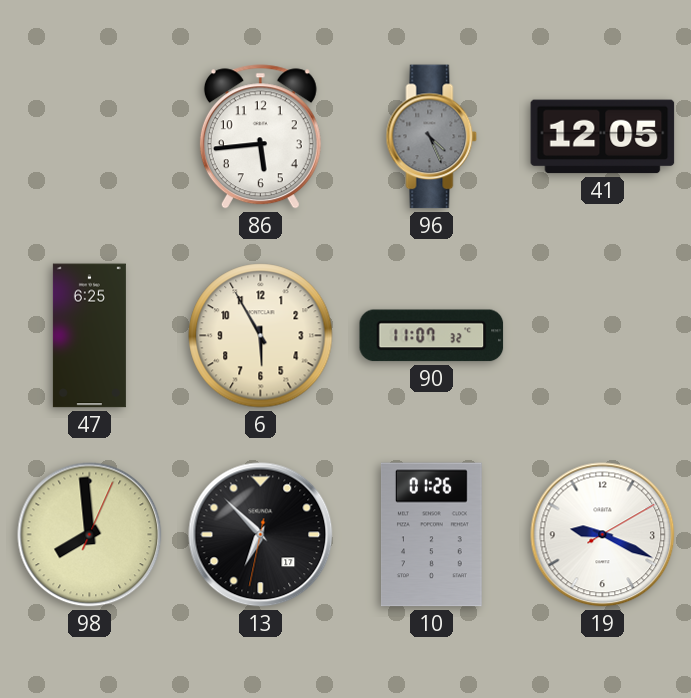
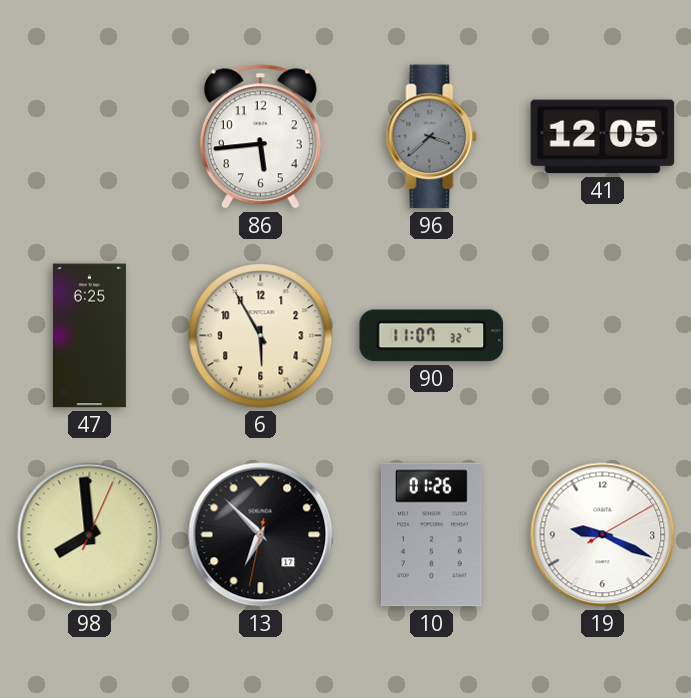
96: 4:26 -> 3:38 (432, 137)
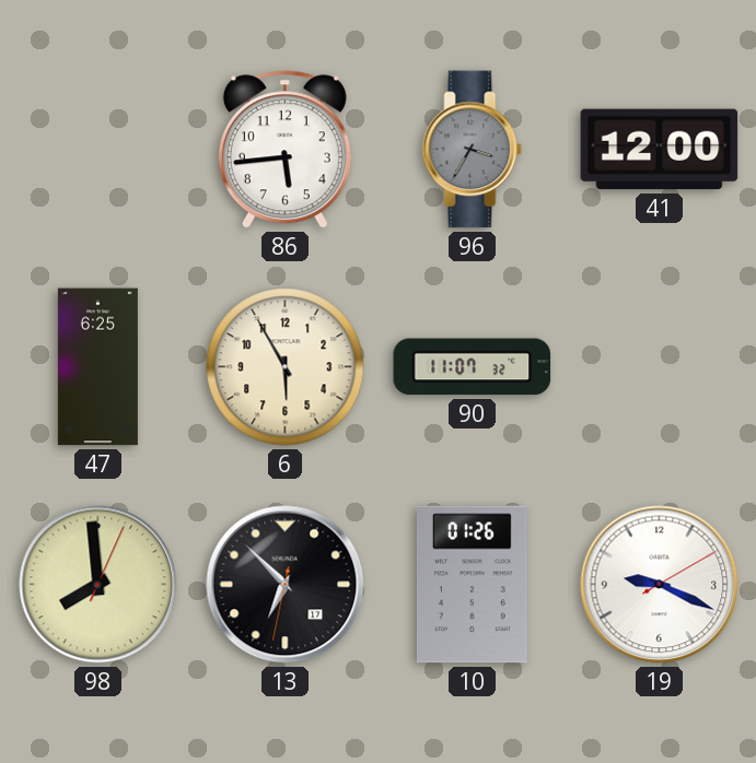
96: 3:38 -> 3:35 (473, 150)
41: 12:05 -> 12:00 (660, 150)
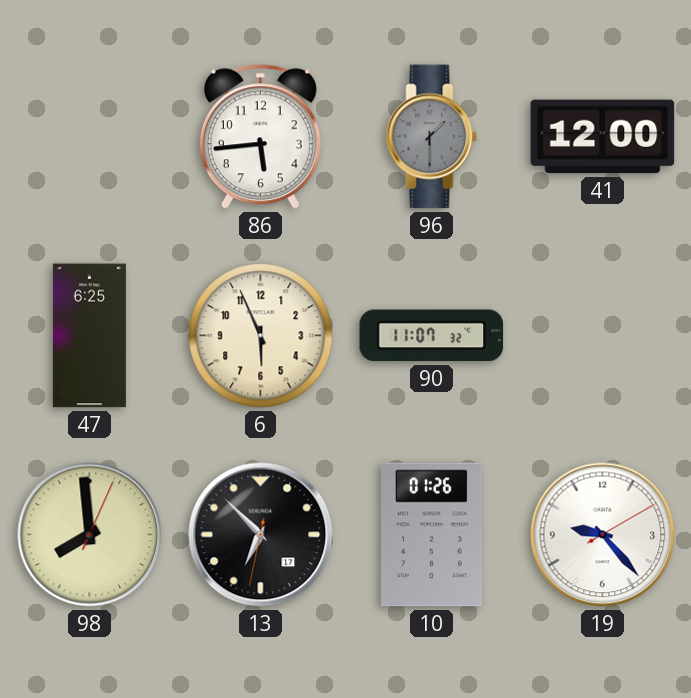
96: 3:35 -> 1:30 (432, 137)
6: 5:55 -> 5:56 (261, 336)
19: 9:19 -> 9:23 (603, 535)
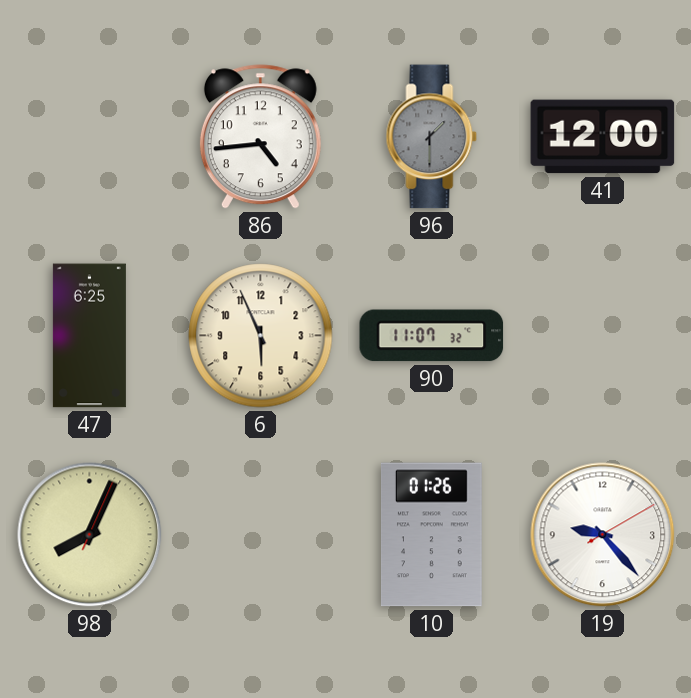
86: 5:44 -> 4:44 (260, 137)
98: 7:59 -> 8:04 (90, 535)
13: 6:52 -> none (261, 535)
